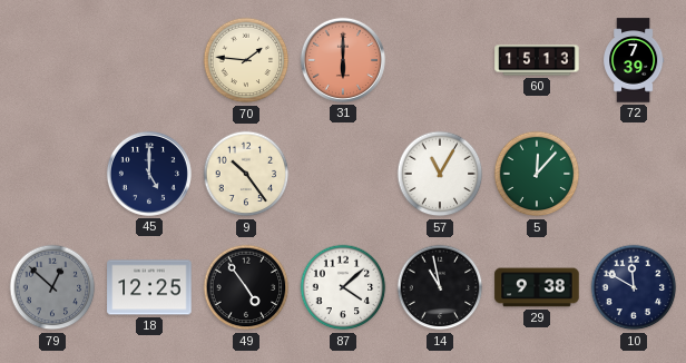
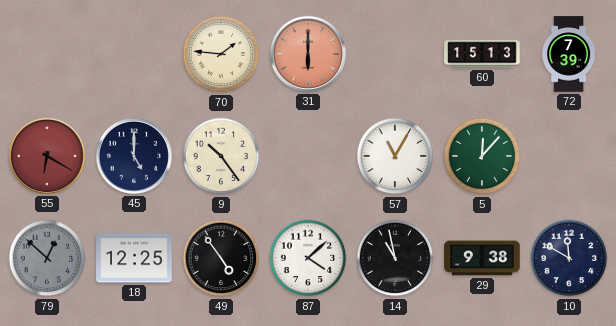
55: none -> 6:20 (47, 156)
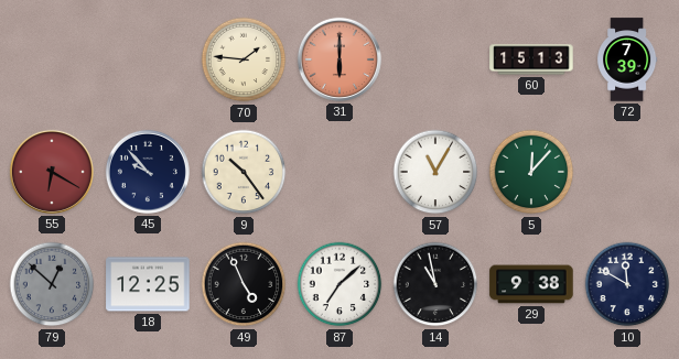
45: 5:00 -> 9:53 (148, 172)
49: 4:54 -> 4:56 (244, 284)
87: 4:08 -> 7:08 (339, 284)
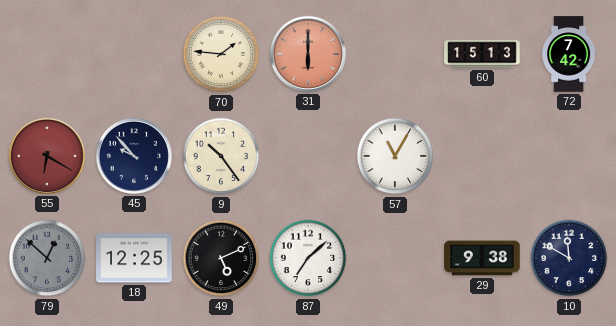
72: 7:39 -> 7:42 (569, 54)
5: 12:07 -> none (531, 172)
49: 4:56 -> 5:11 (221, 258)
14: 10:58 -> none (435, 284)
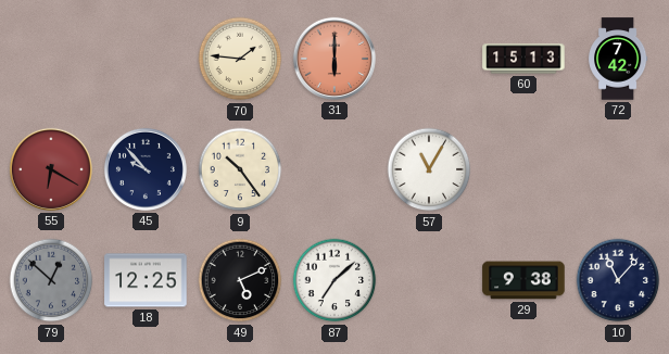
10: 11:50 -> 11:07 (618, 280)
